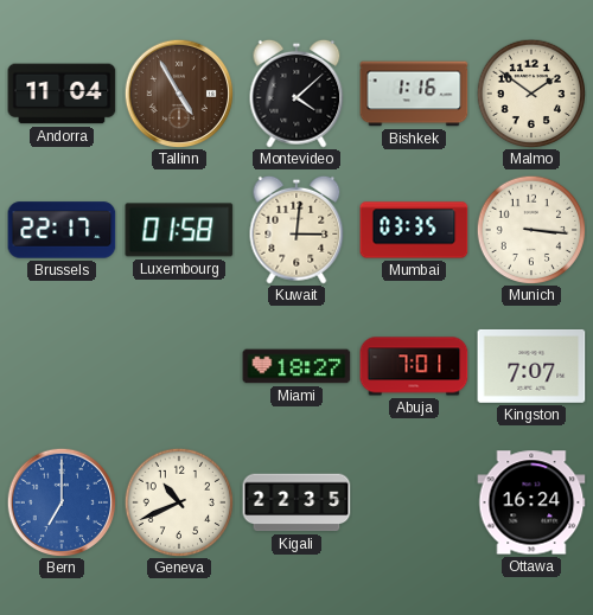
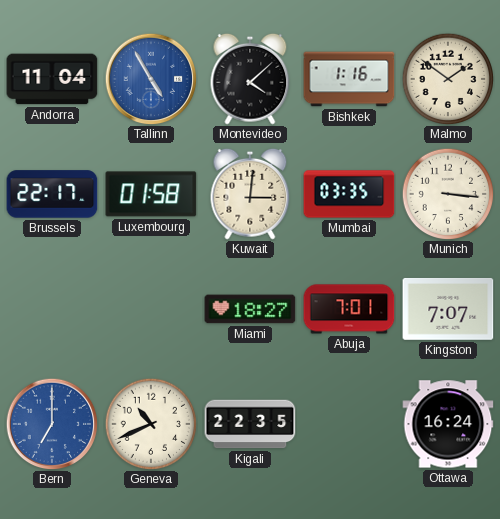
Tallinn dial: brown -> blue (151, 79)
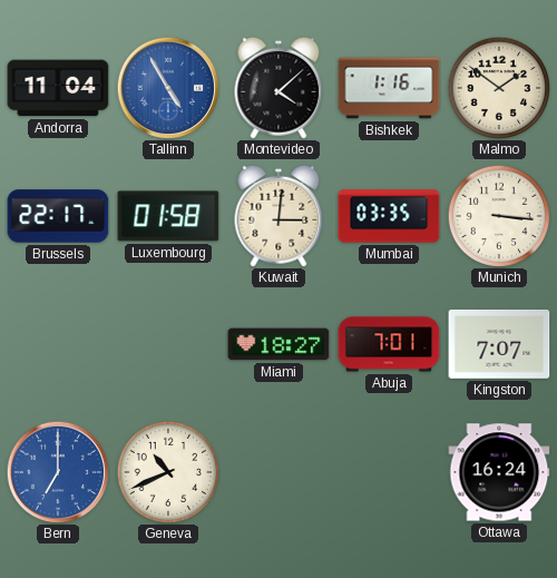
Kigali: 22:35 -> none (250, 424)
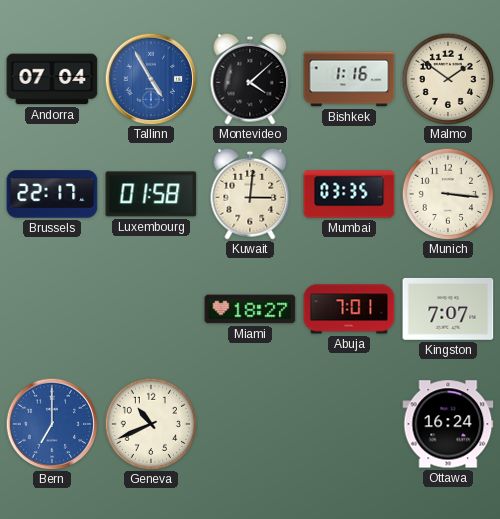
Andorra: 11:04 -> 07:04 (52, 79)
